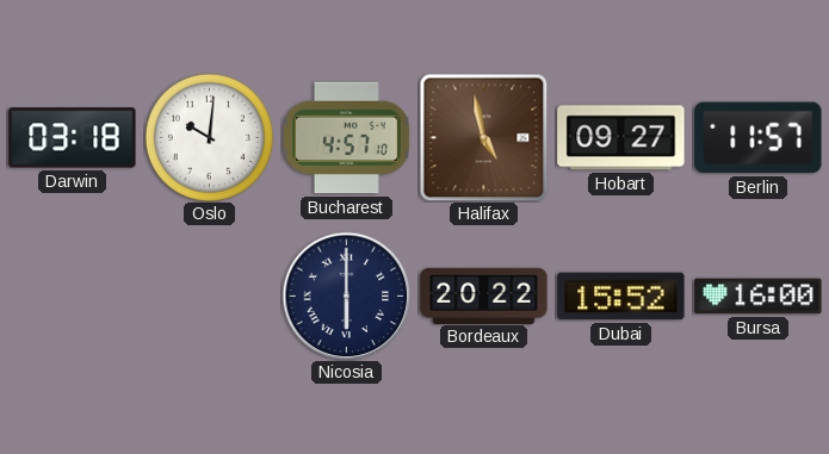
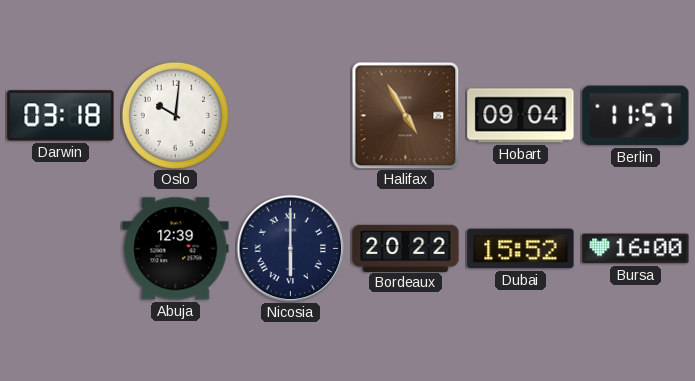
Bucharest: 4:57 -> none (347, 138)
Halifax: 4:58 -> 4:55 (405, 115)
Hobart: 09:27 -> 09:04 (521, 116)
Abuja: none -> 12:39 (176, 249)
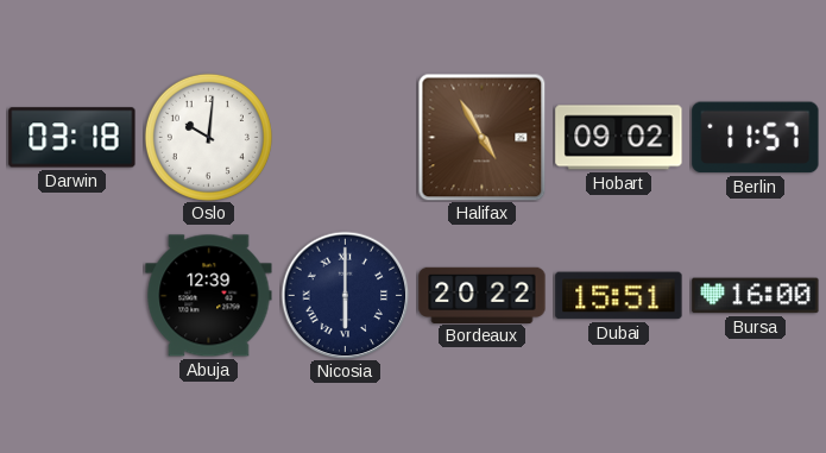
Hobart: 09:04 -> 09:02 (619, 138)
Dubai: 15:52 -> 15:51 (619, 296)
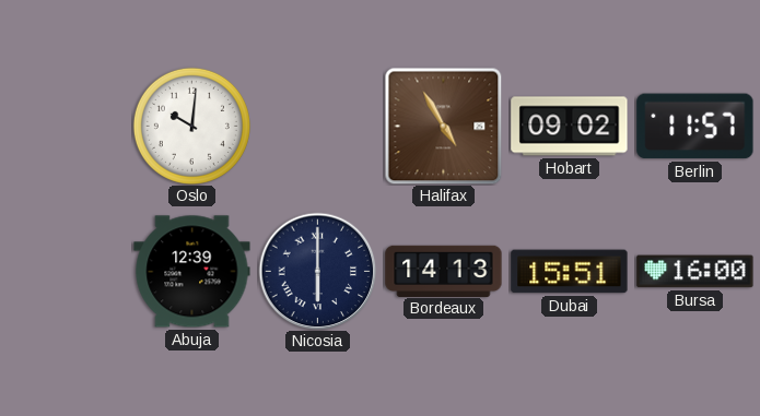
Darwin: 03:18 -> none (72, 138)
Bordeaux: 20:22 -> 14:13 (444, 271)
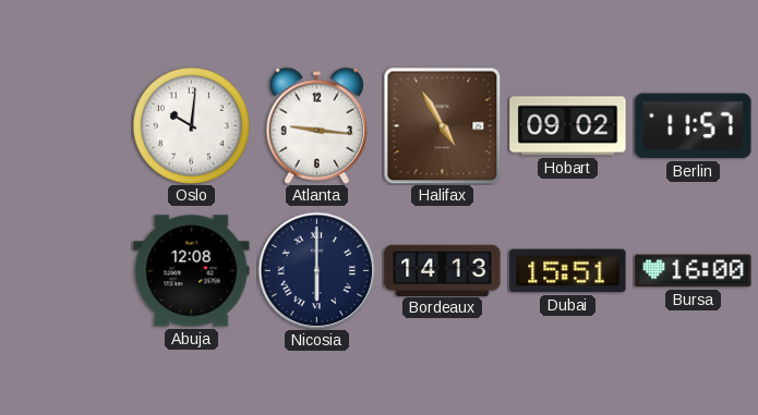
Atlanta: none -> 9:16 (316, 125)
Abuja: 12:39 -> 12:08 (192, 271)
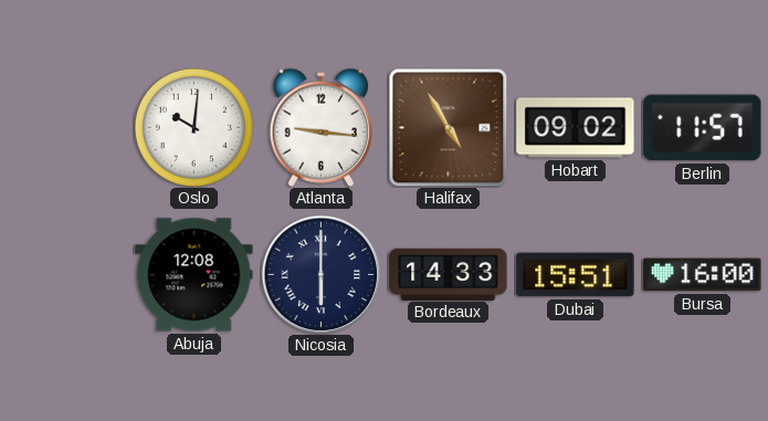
Bordeaux: 14:13 -> 14:33 (449, 274)
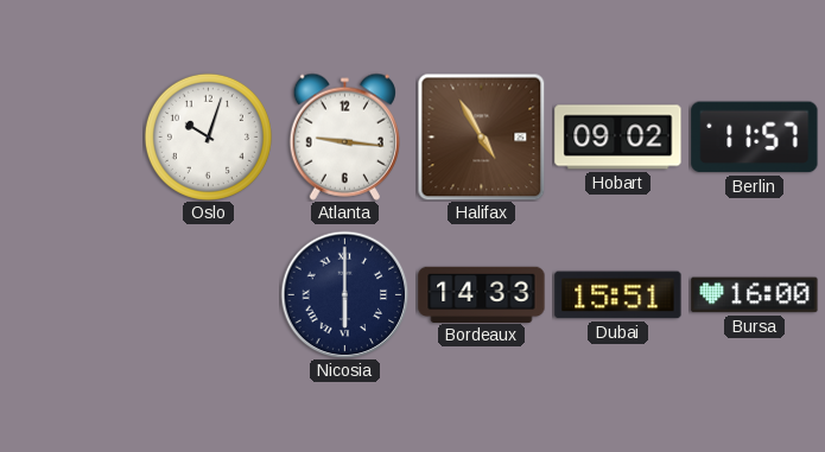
Oslo: 10:01 -> 10:03 (208, 136)
Abuja: 12:08 -> none (194, 275)
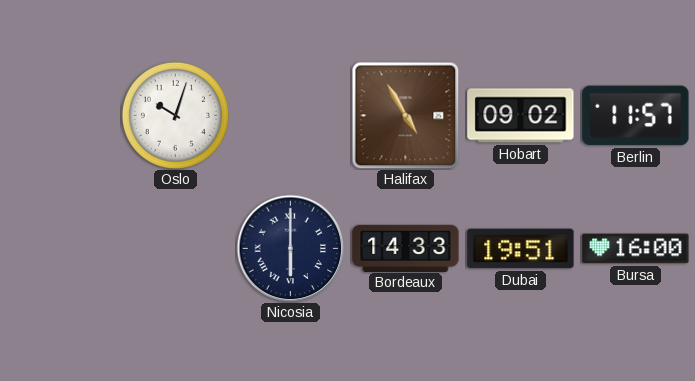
Atlanta: 9:16 -> none (344, 136)
Dubai: 15:51 -> 19:51 (521, 249)
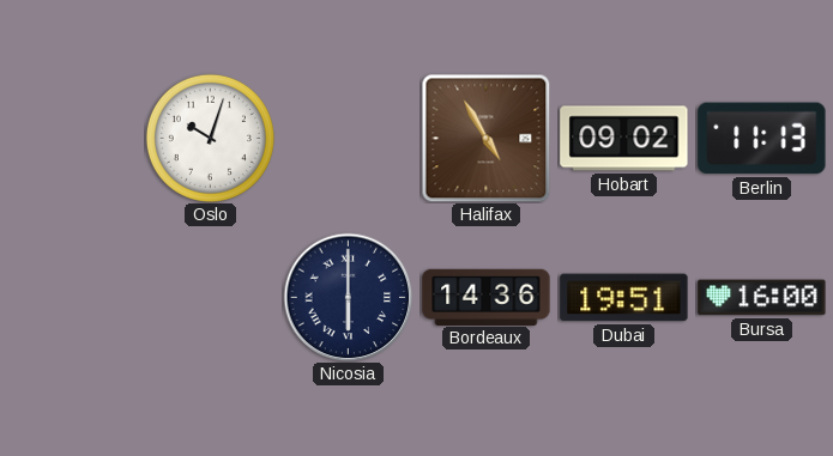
Berlin: 11:57 -> 11:13 (762, 139)
Bordeaux: 14:33 -> 14:36 (487, 297)
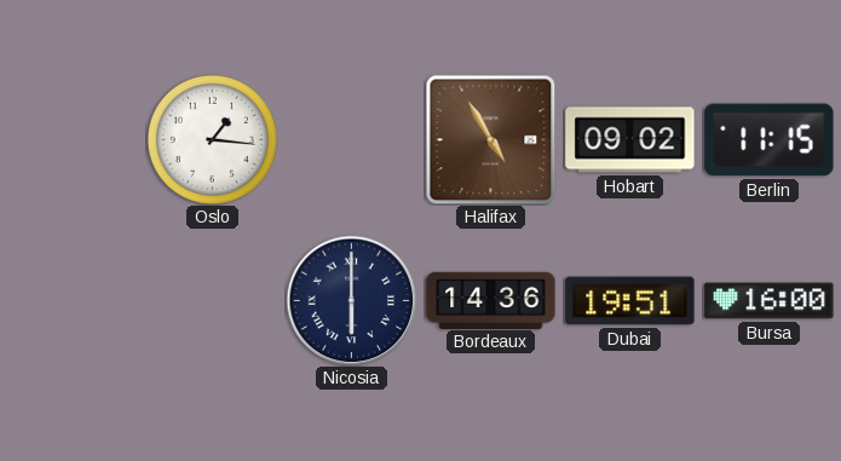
Oslo: 10:03 -> 1:16 (212, 139)
Berlin: 11:13 -> 11:15 (770, 140)
